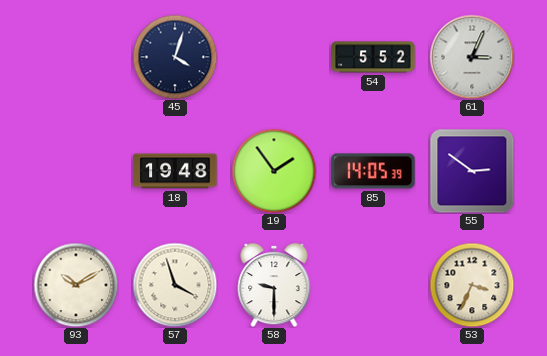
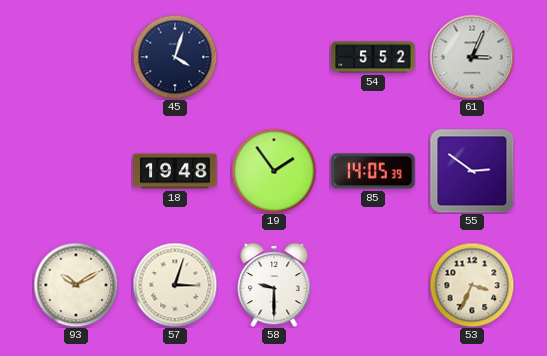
57: 3:57 -> 3:03 (175, 285)
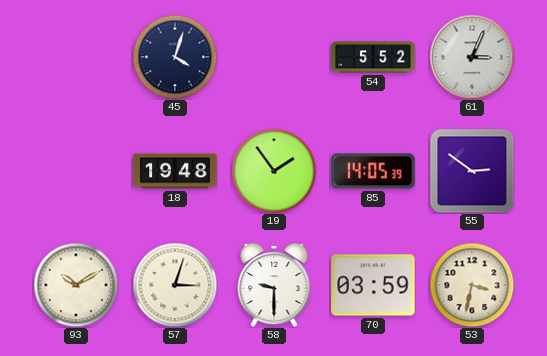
70: none -> 03:59 (373, 285)
53: 3:34 -> 3:32 (472, 285)
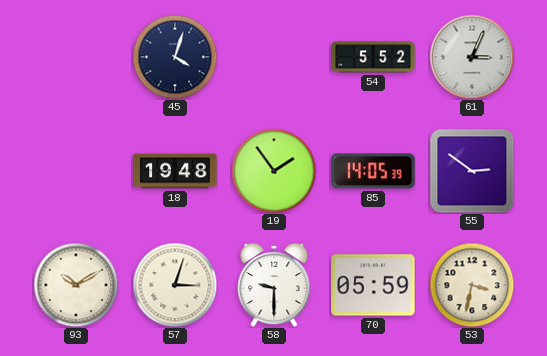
70: 03:59 -> 05:59 (373, 285)
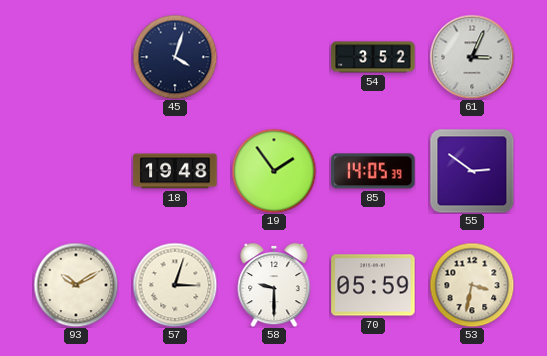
54: 5:52 -> 3:52 (373, 57)
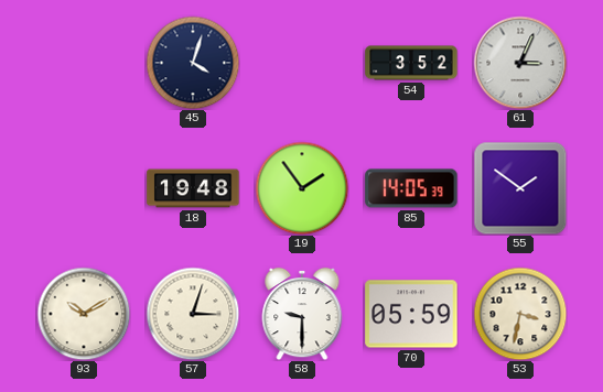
55: 2:51 -> 1:51 (520, 188)
